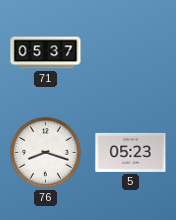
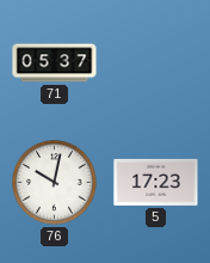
76: 8:18 -> 10:02 (55, 183)
5: 05:23 -> 17:23 (156, 182)
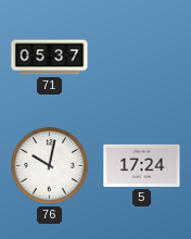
5: 17:23 -> 17:24 (142, 165)
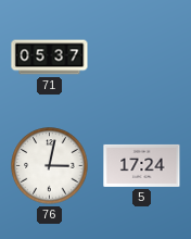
76: 10:02 -> 3:02 (50, 166)
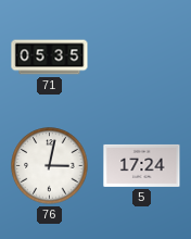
71: 05:37 -> 05:35 (50, 58)
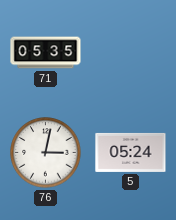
5: 17:24 -> 05:24 (131, 152)
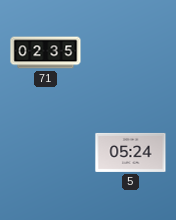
71: 05:35 -> 02:35 (46, 53)
76: 3:02 -> none (46, 153)
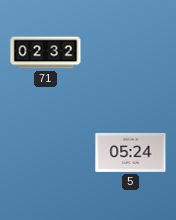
71: 02:35 -> 02:32 (46, 53)
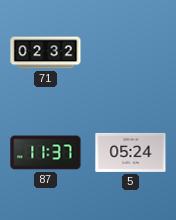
87: none -> 11:37 (46, 153)
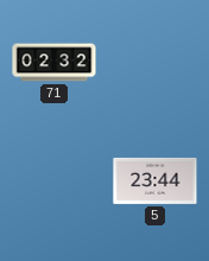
87: 11:37 -> none (46, 153)
5: 05:24 -> 23:44 (156, 180)
